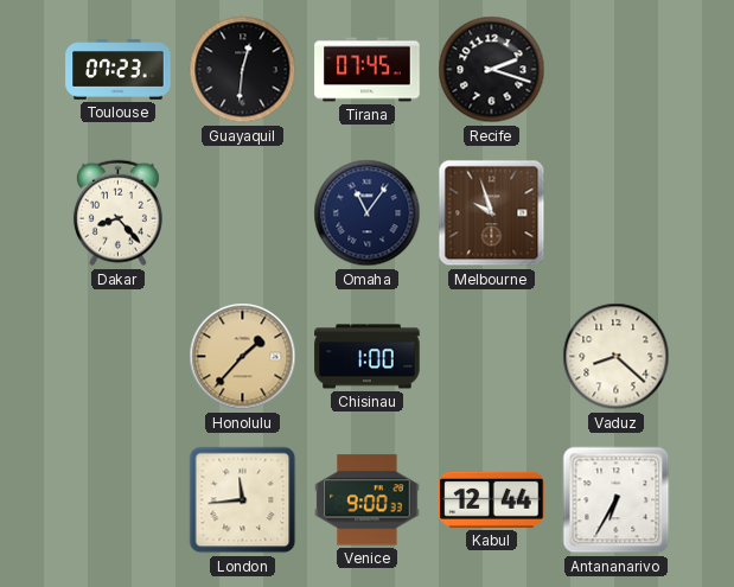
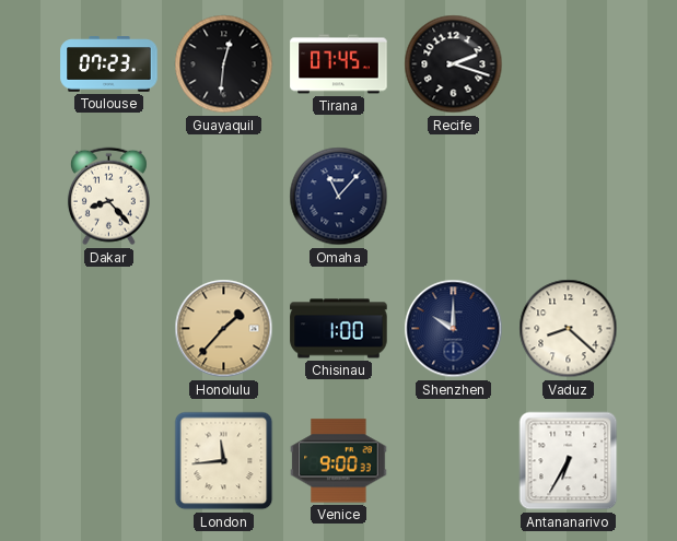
Omaha: 11:06 -> 11:07 (339, 197)
Melbourne: 9:57 -> none (492, 213)
Shenzhen: none -> 10:00 (454, 329)
Kabul: 12:44 -> none (492, 499)
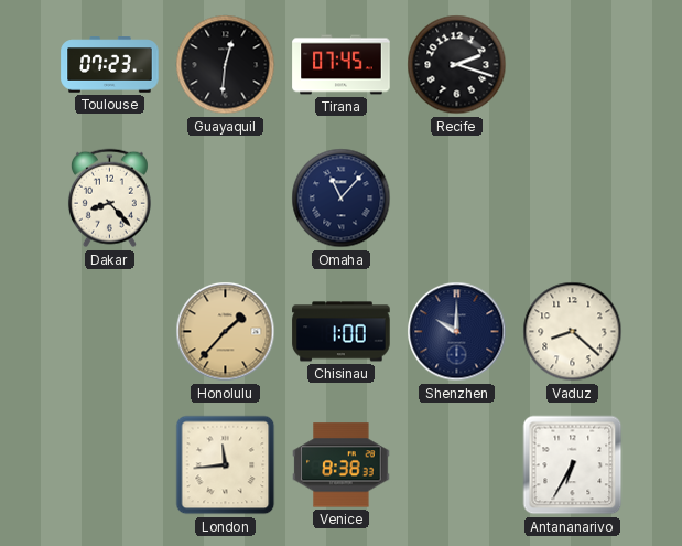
Venice: 9:00 -> 8:38 (342, 465)
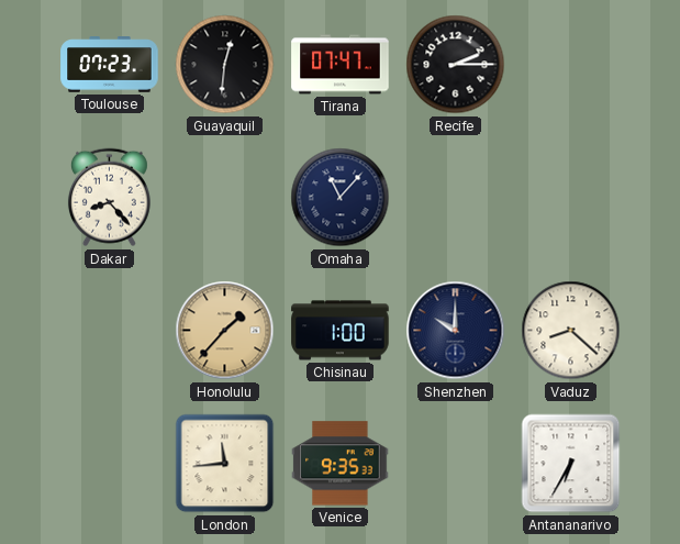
Tirana: 07:45 -> 07:47 (341, 65)
Recife: 2:18 -> 2:15 (456, 65)
Venice: 8:38 -> 9:35 (341, 464)
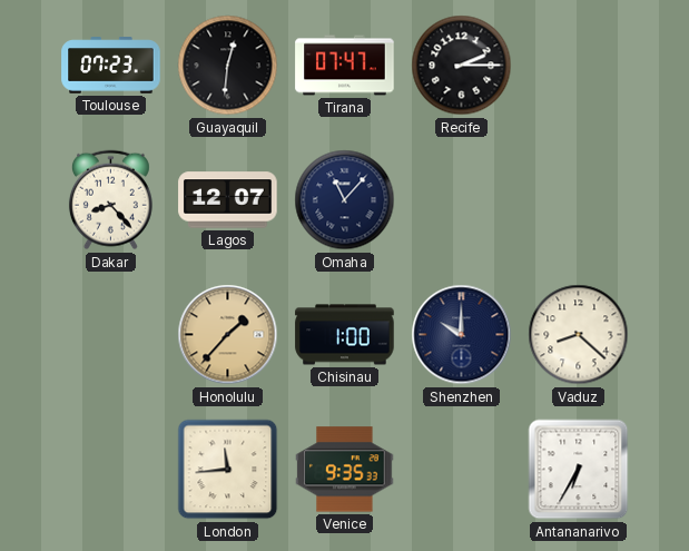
Lagos: none -> 12:07 (228, 200)
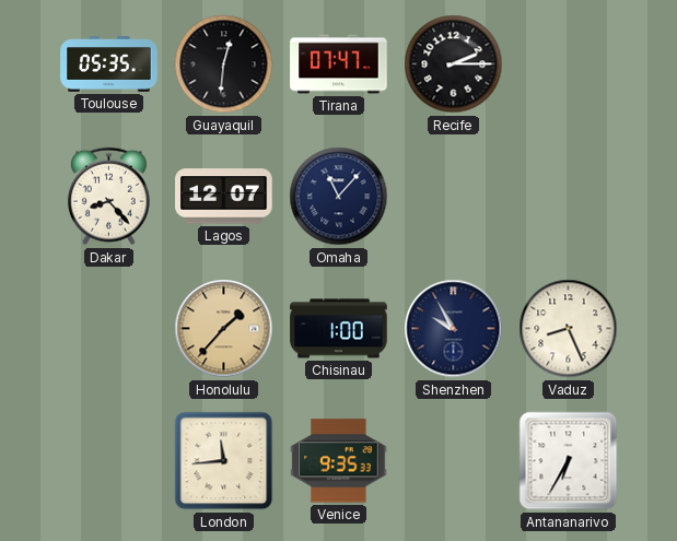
Toulouse: 07:23 -> 05:35 (109, 64)
Shenzhen: 10:00 -> 9:55 (454, 329)
Vaduz: 8:22 -> 8:26 (569, 329)
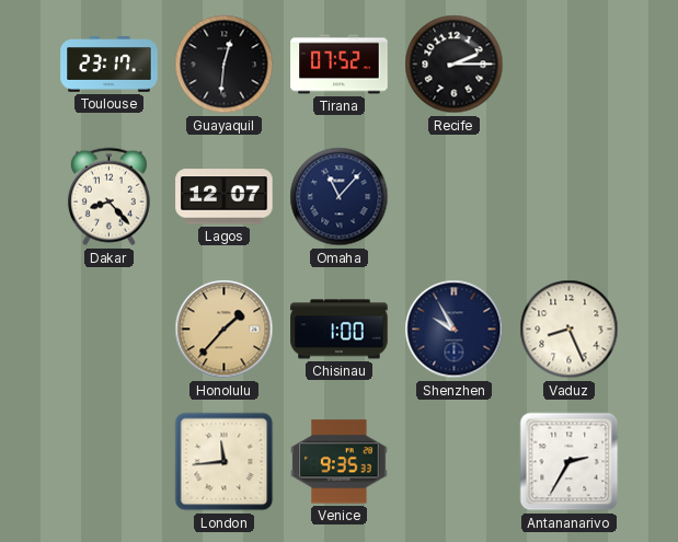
Toulouse: 05:35 -> 23:17 (110, 65)
Tirana: 07:47 -> 07:52 (340, 65)
Antananarivo: 6:35 -> 2:35 (570, 462)
